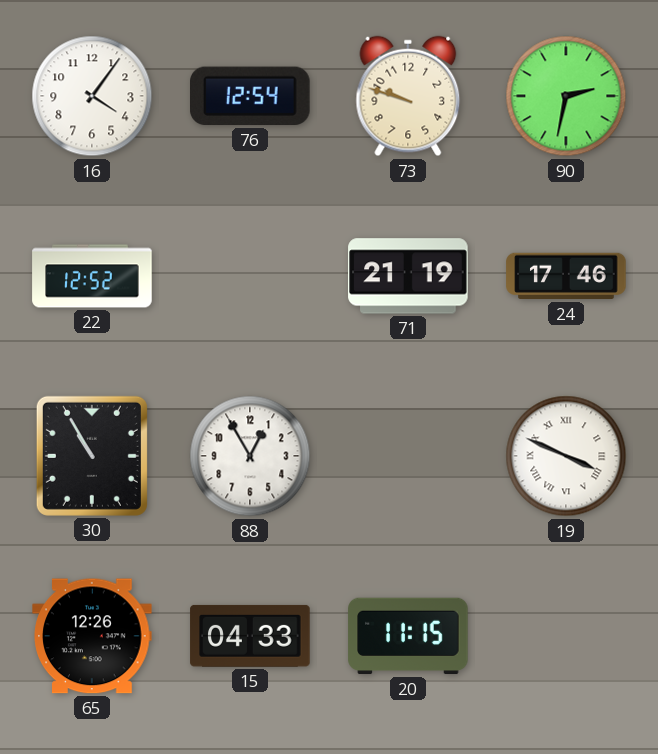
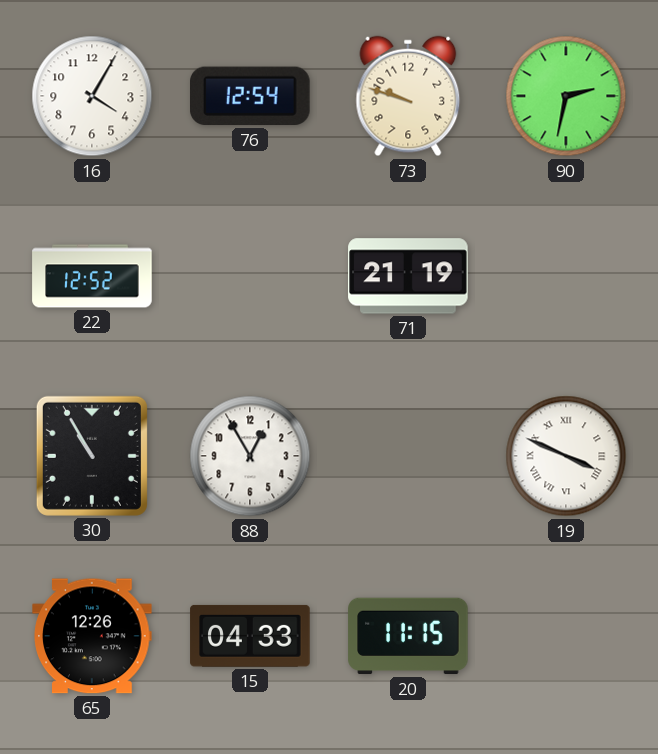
16: 4:06 -> 4:05 (92, 96)
24: 17:46 -> none (566, 276)
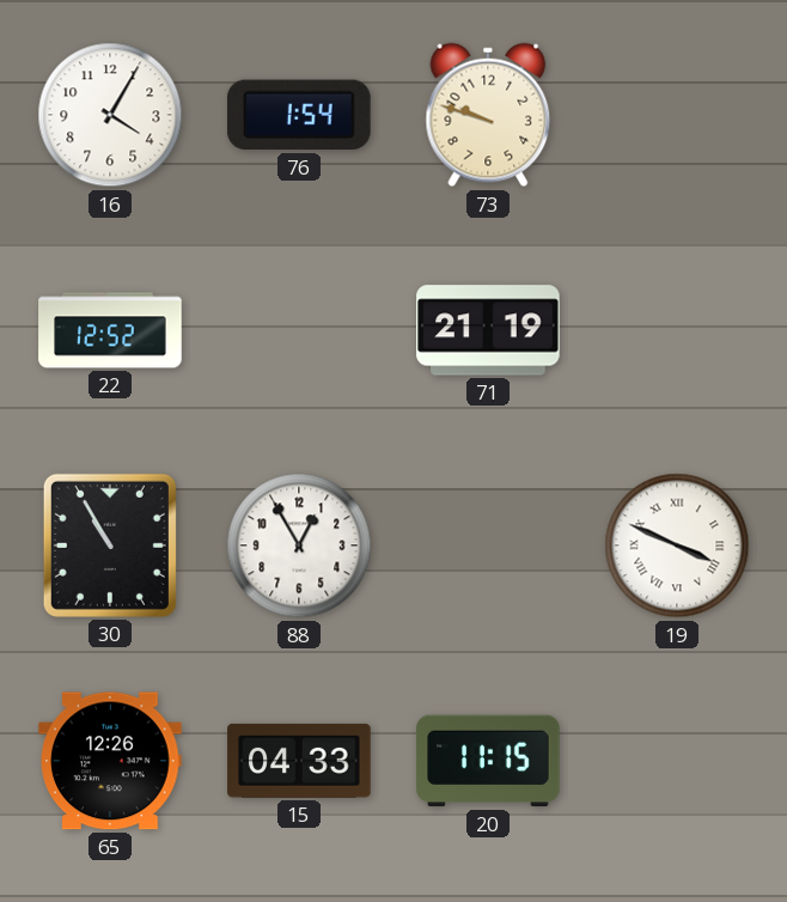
76: 12:54 -> 1:54 (300, 115)
90: 2:32 -> none (566, 96)
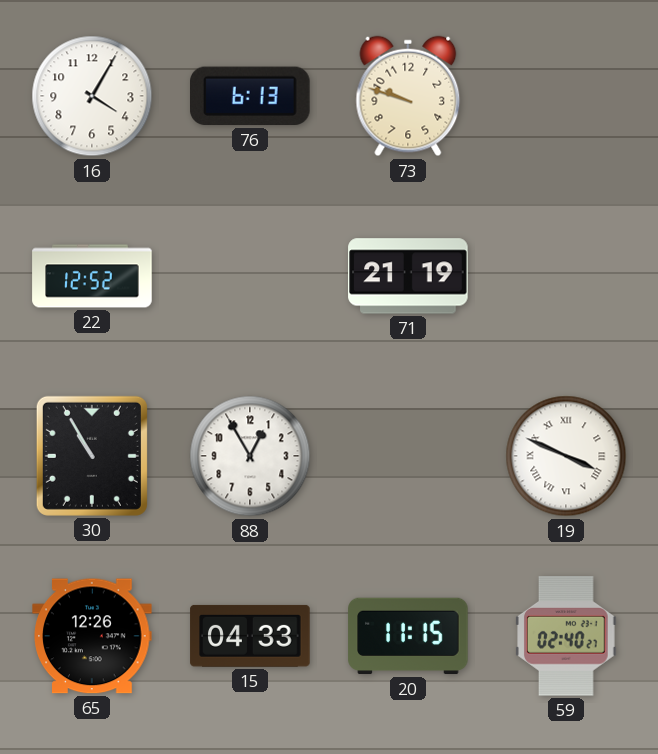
76: 1:54 -> 6:13 (251, 96)
59: none -> 02:40 (567, 636)
